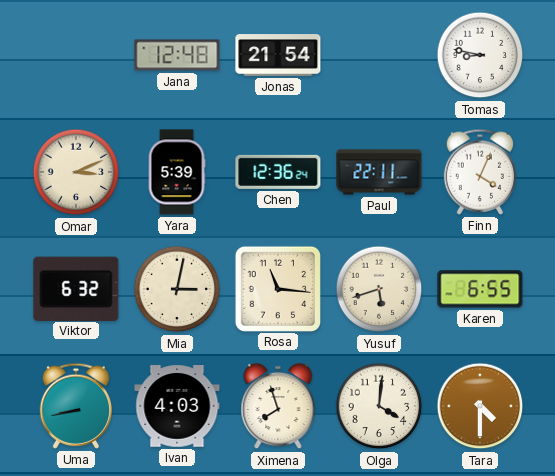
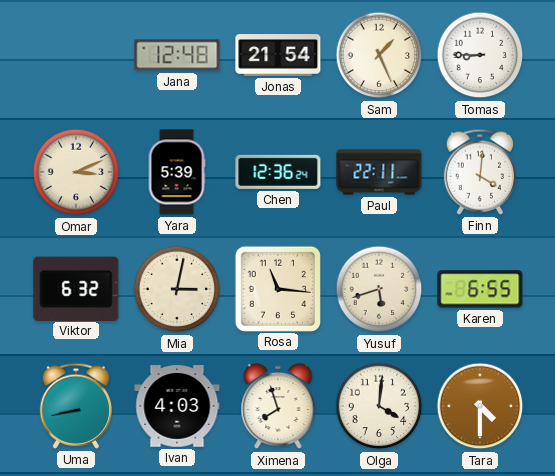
Sam: none -> 1:26 (379, 55)
Tomas: 8:47 -> 8:45 (480, 55)
Finn: 4:04 -> 4:01 (479, 172)
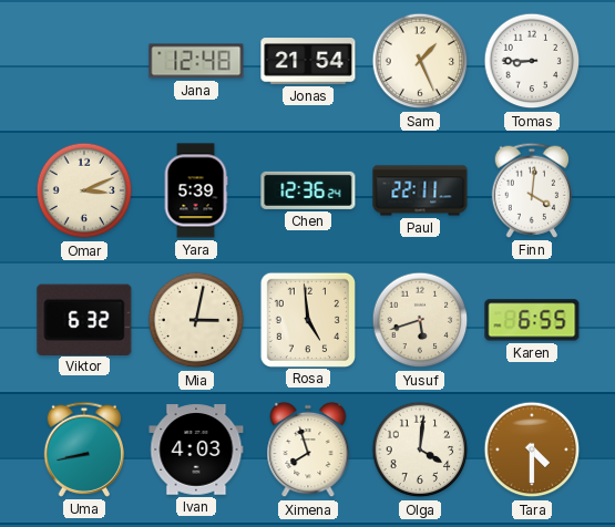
Rosa: 11:16 -> 4:59 (307, 319)
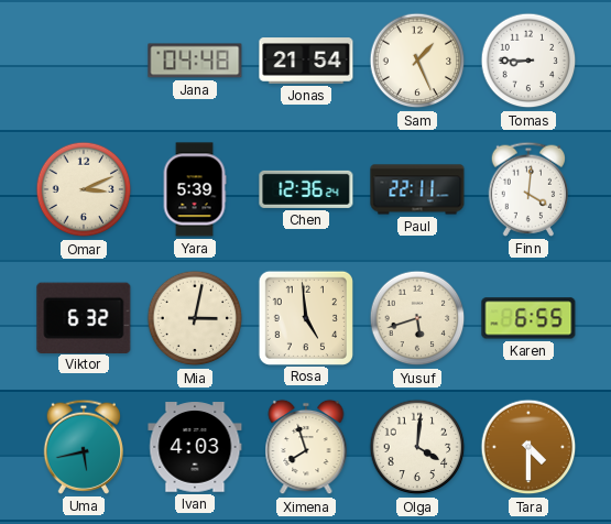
Jana: 12:48 -> 04:48 (195, 61)
Uma: 8:43 -> 5:43 (83, 447)
